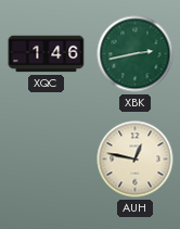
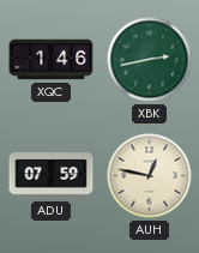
ADU: none -> 07:59 (52, 176)
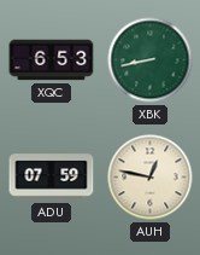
XQC: 1:46 -> 6:53 (52, 60)
XBK: 2:43 -> 8:43 (151, 60)
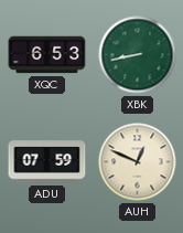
AUH: 12:47 -> 12:49 (138, 162)
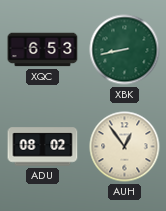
ADU: 07:59 -> 08:02 (43, 147)
AUH: 12:49 -> 12:54 (125, 147)
